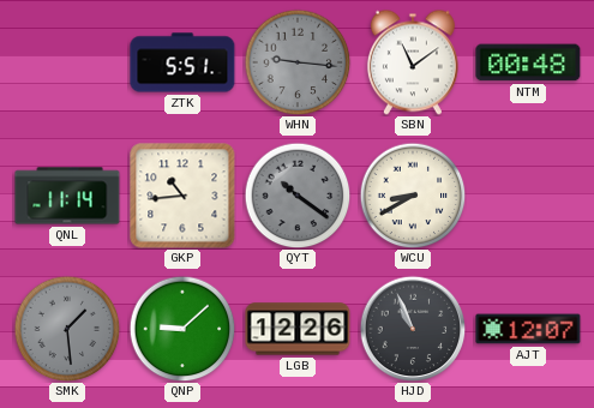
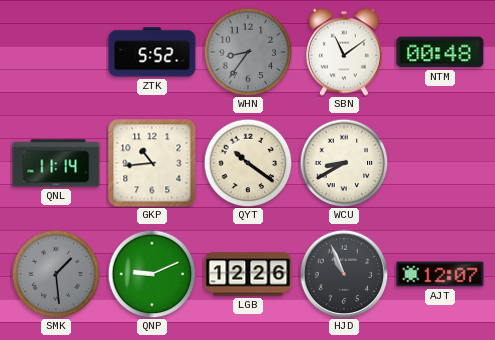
ZTK: 5:51 -> 5:52 (152, 52)
WHN: 9:16 -> 8:36 (248, 52)
QYT dial: grey -> cream (248, 163)
QNP: 9:08 -> 9:11 (152, 274)
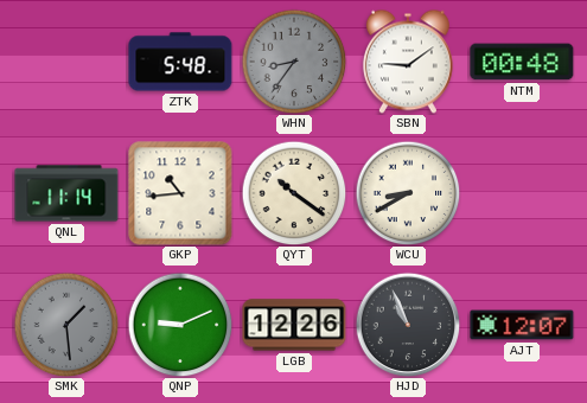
ZTK: 5:52 -> 5:48 (180, 62)
SBN: 11:09 -> 9:09 (408, 62)
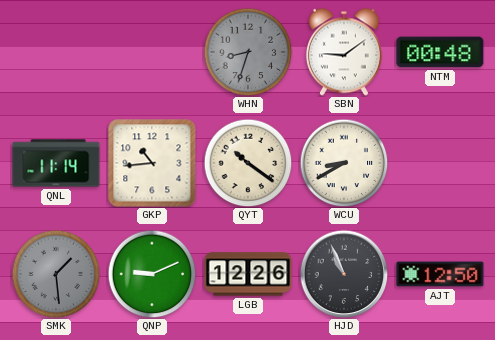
ZTK: 5:48 -> none (180, 62)
WHN: 8:36 -> 8:33 (248, 52)
AJT: 12:07 -> 12:50 (440, 274)
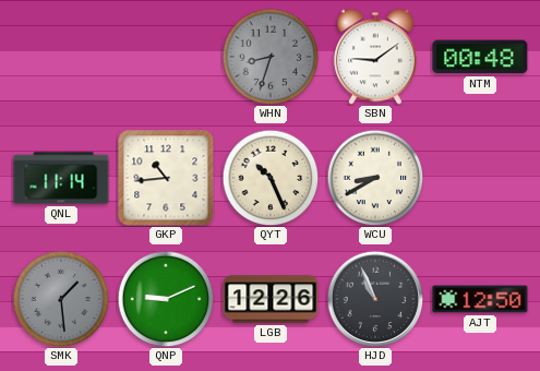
QYT: 10:21 -> 10:26 (271, 178)
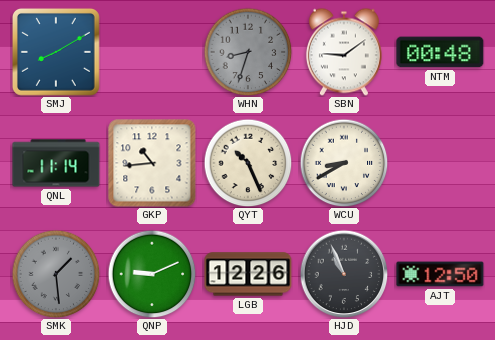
SMJ: none -> 8:10 (56, 52)
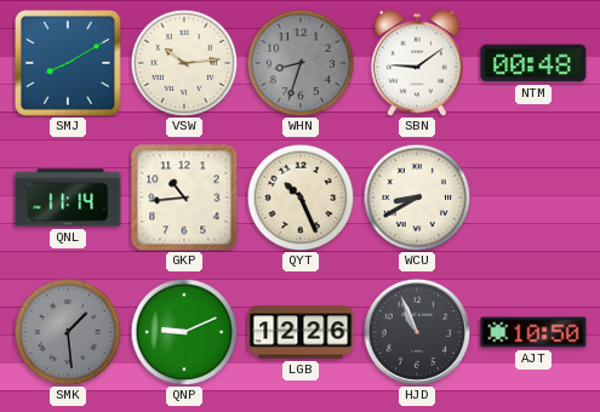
VSW: none -> 10:14 (184, 63)
AJT: 12:50 -> 10:50 (533, 332)
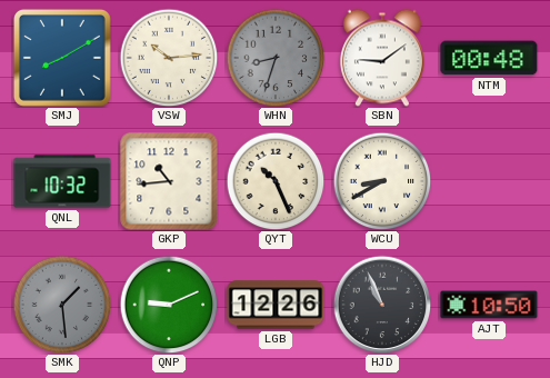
QNL: 11:14 -> 10:32 (62, 181)
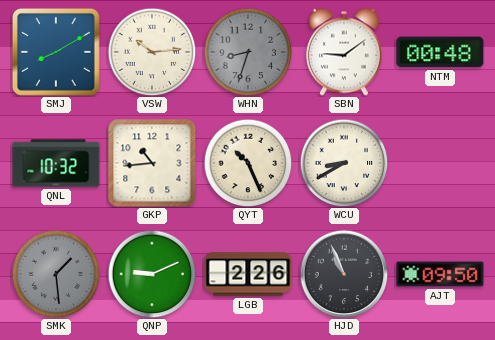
LGB: 12:26 -> 2:26 (248, 274)
AJT: 10:50 -> 09:50 (440, 274)
